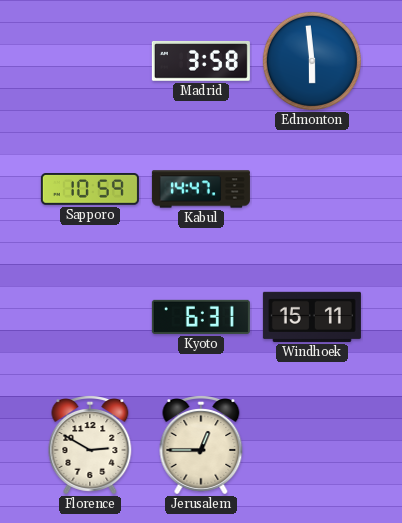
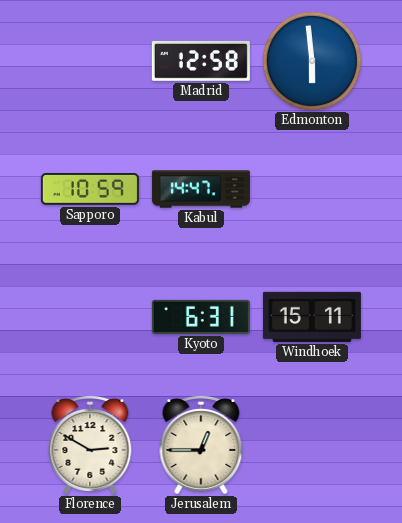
Madrid: 3:58 -> 12:58 (201, 61)
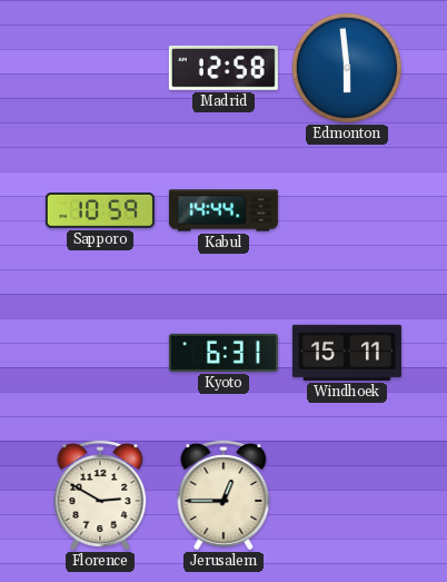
Kabul: 14:47 -> 14:44 (223, 210)
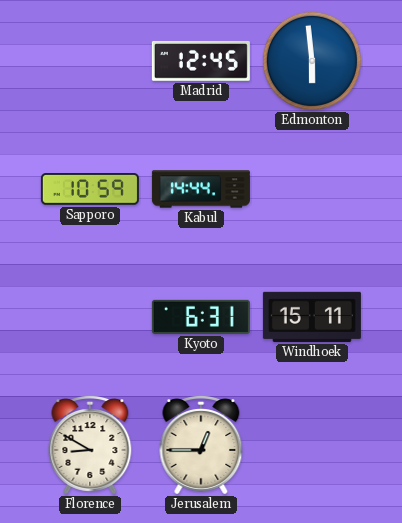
Madrid: 12:58 -> 12:45 (201, 61)
Florence: 2:50 -> 8:50 (90, 446)
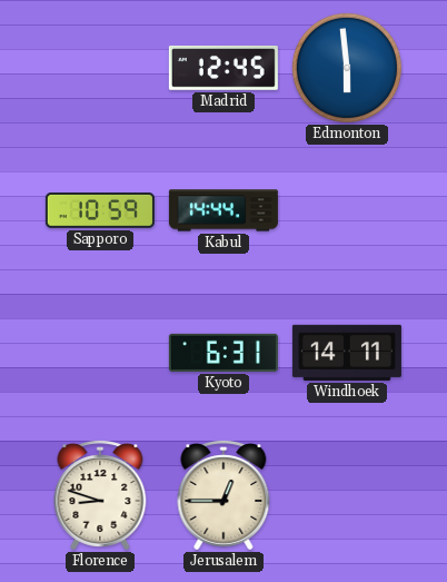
Windhoek: 15:11 -> 14:11 (347, 353)
Florence: 8:50 -> 8:48 (100, 496)
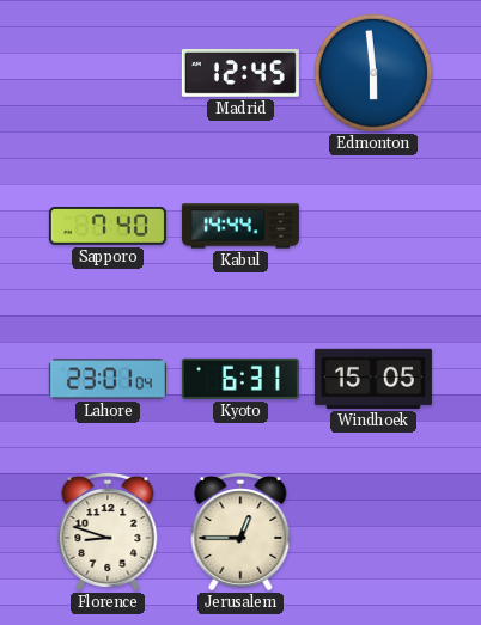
Sapporo: 10:59 -> 7:40 (108, 227)
Lahore: none -> 23:01 (108, 379)
Windhoek: 14:11 -> 15:05 (373, 379)
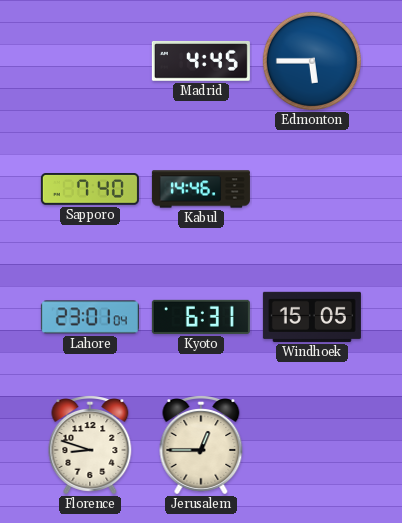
Madrid: 12:45 -> 4:45 (201, 61)
Edmonton: 5:59 -> 5:45 (312, 61)
Kabul: 14:44 -> 14:46 (201, 189)
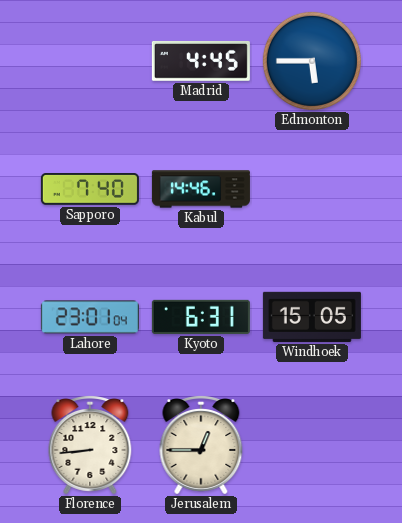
Florence: 8:48 -> 8:44 (90, 446)
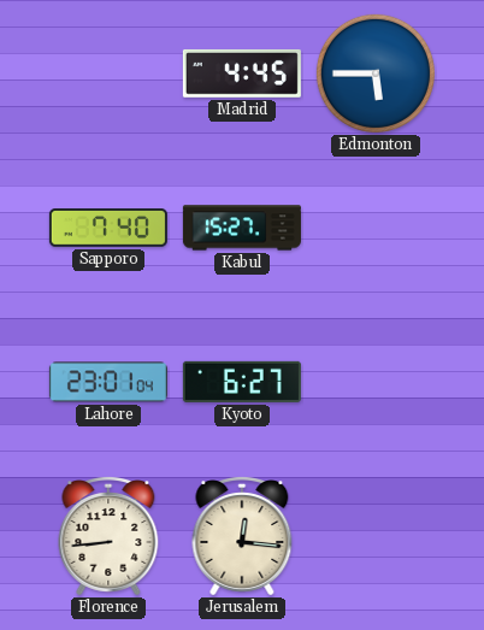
Kabul: 14:46 -> 15:27 (242, 228)
Kyoto: 6:31 -> 6:27 (242, 382)
Windhoek: 15:05 -> none (312, 317)
Jerusalem: 12:45 -> 12:16 (242, 537)
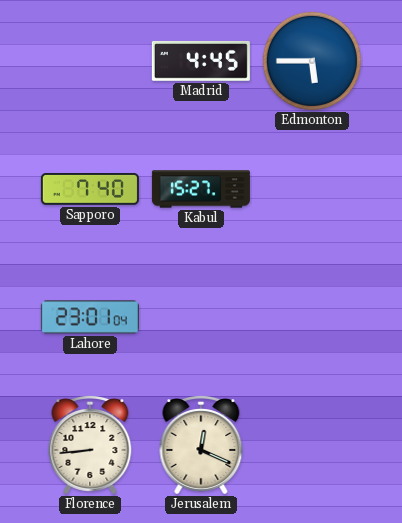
Kyoto: 6:27 -> none (242, 382)
Jerusalem: 12:16 -> 12:19 (201, 446)
